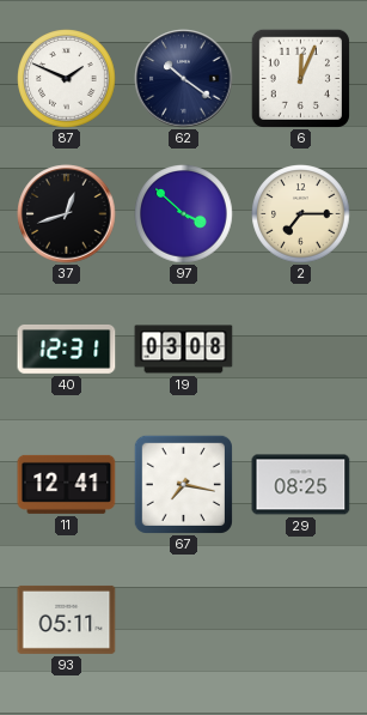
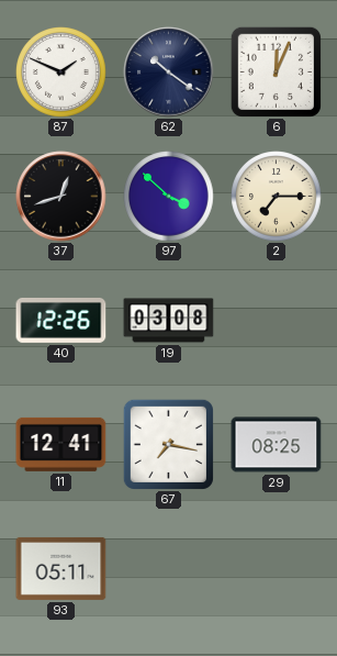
40: 12:31 -> 12:26 (61, 321)
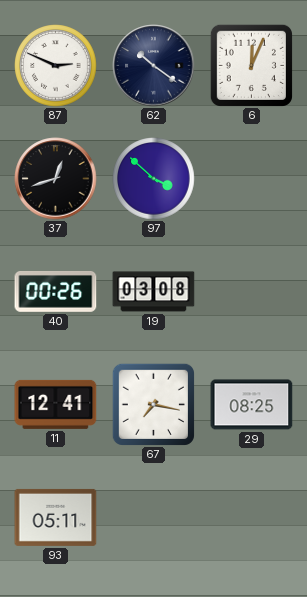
87: 1:49 -> 2:49 (56, 66)
2: 7:15 -> none (277, 197)
40: 12:26 -> 00:26 (56, 292)
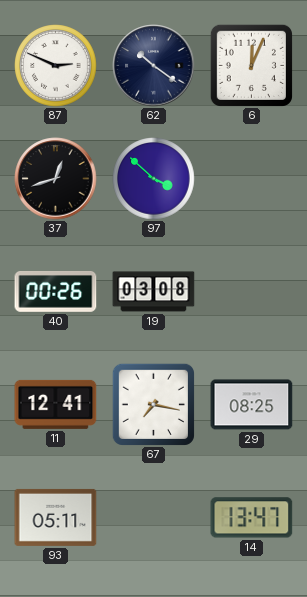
14: none -> 13:47 (252, 518)
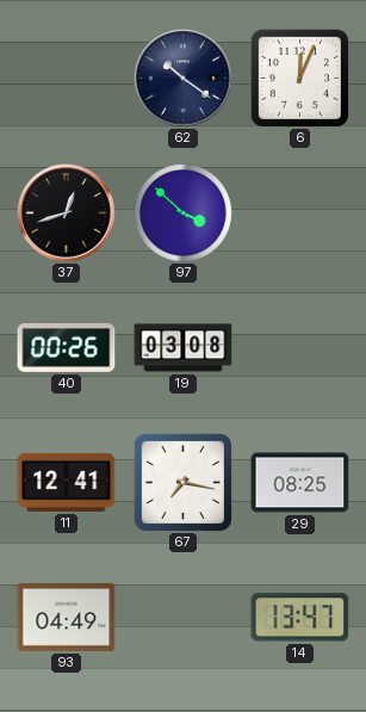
87: 2:49 -> none (56, 66)
93: 05:11 -> 04:49 (67, 617)
